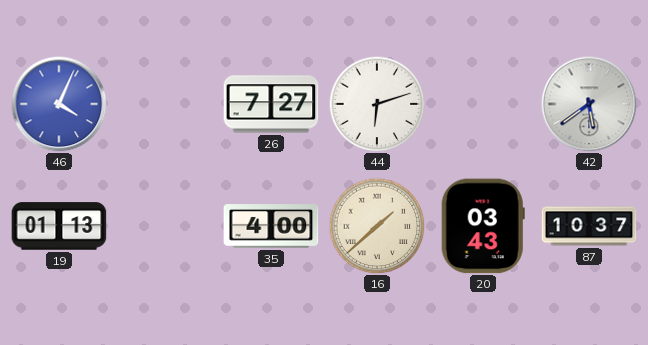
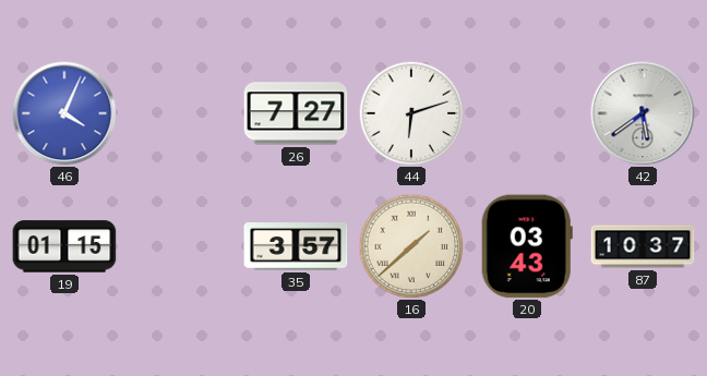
19: 01:13 -> 01:15 (64, 246)
35: 4:00 -> 3:57 (296, 247)
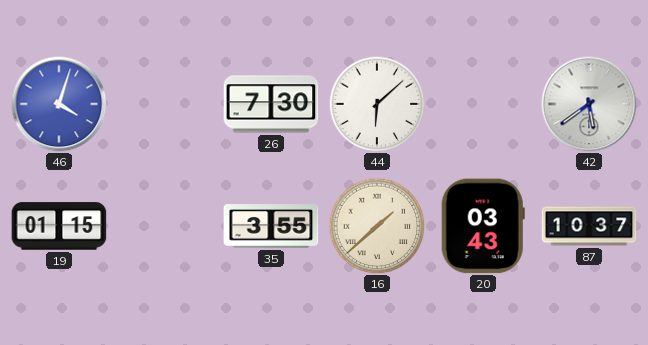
46: 4:04 -> 4:03 (59, 104)
26: 7:27 -> 7:30 (271, 104)
44: 6:12 -> 6:08 (377, 104)
35: 3:57 -> 3:55 (271, 227)
